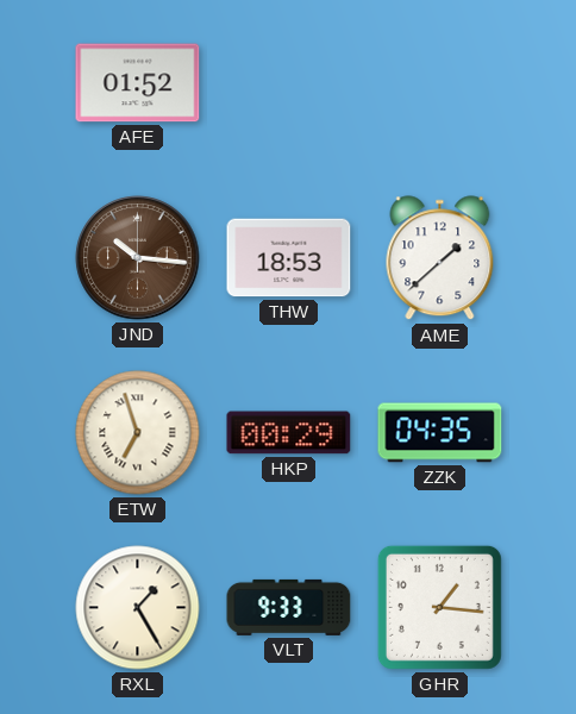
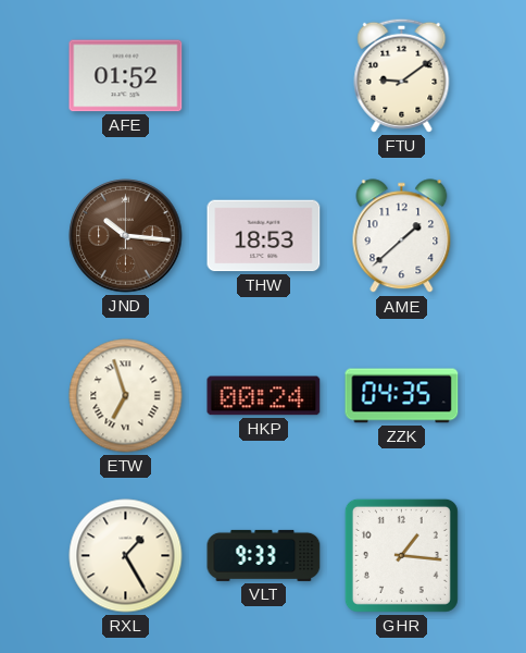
FTU: none -> 9:09 (402, 75)
HKP: 00:29 -> 00:24 (264, 396)
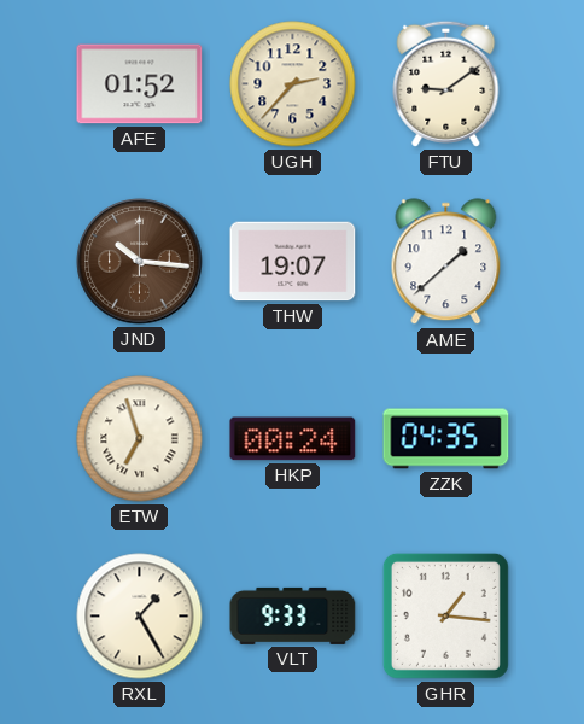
UGH: none -> 2:37 (293, 84)
THW: 18:53 -> 19:07 (293, 262)
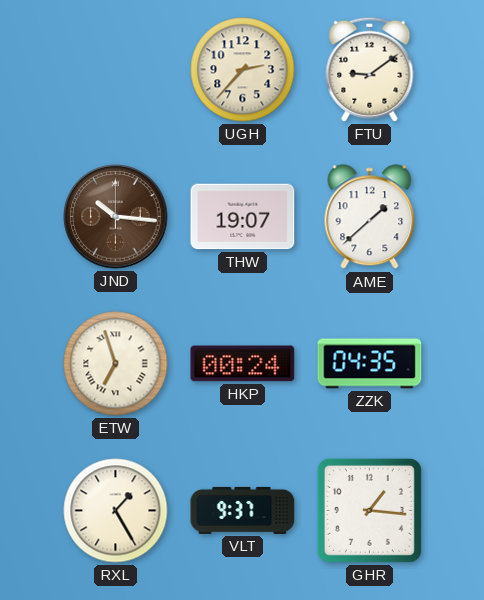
AFE: 01:52 -> none (140, 84)
VLT: 9:33 -> 9:37 (243, 510)
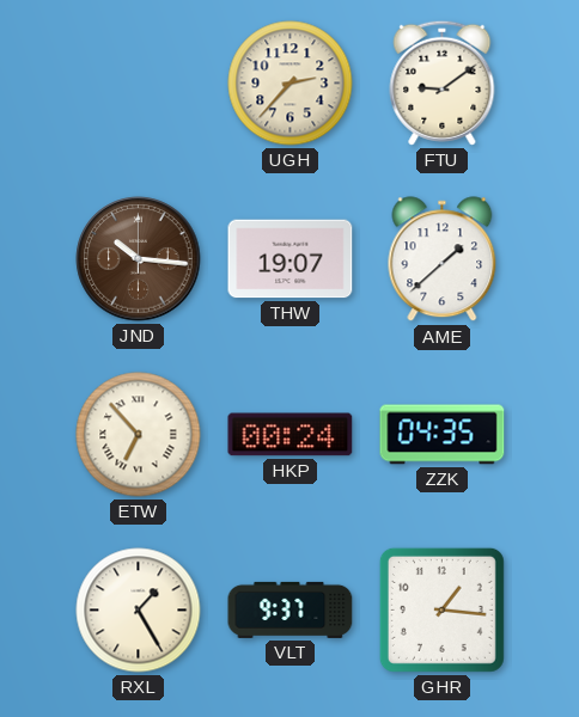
ETW: 6:57 -> 6:53 (139, 435)
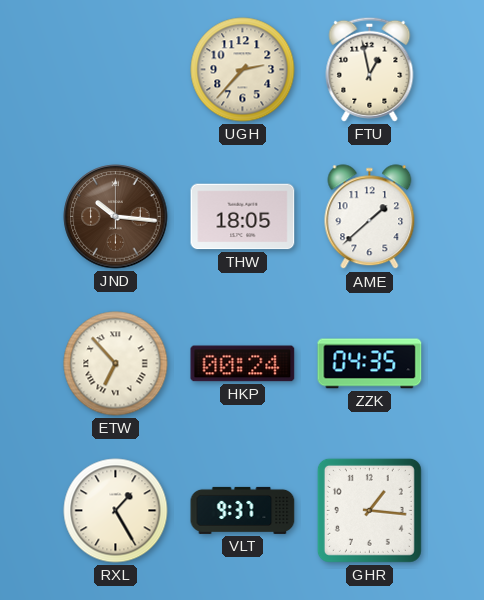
FTU: 9:09 -> 12:58 (370, 69)
THW: 19:07 -> 18:05 (243, 217)
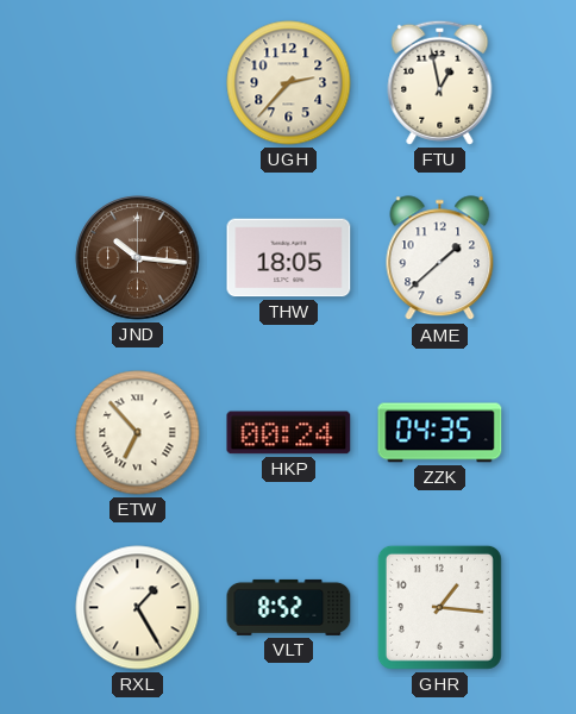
VLT: 9:37 -> 8:52 (289, 607)
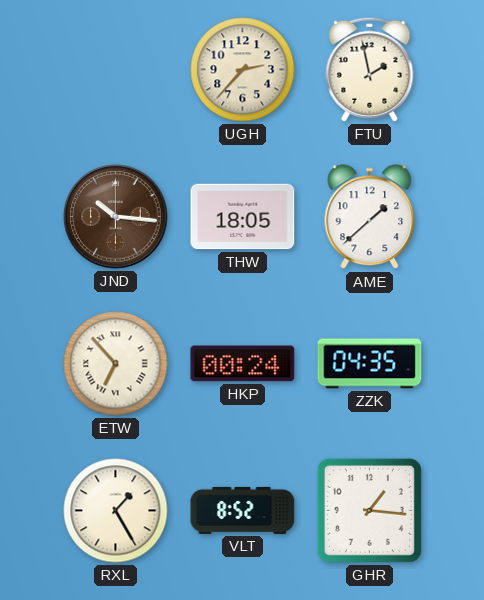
FTU: 12:58 -> 1:58 (370, 69)
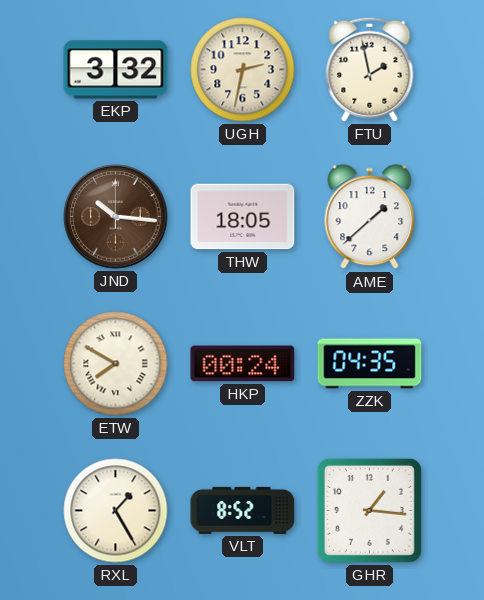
EKP: none -> 3:32 (116, 70)
UGH: 2:37 -> 2:32 (243, 70)
ETW: 6:53 -> 7:50 (116, 364)
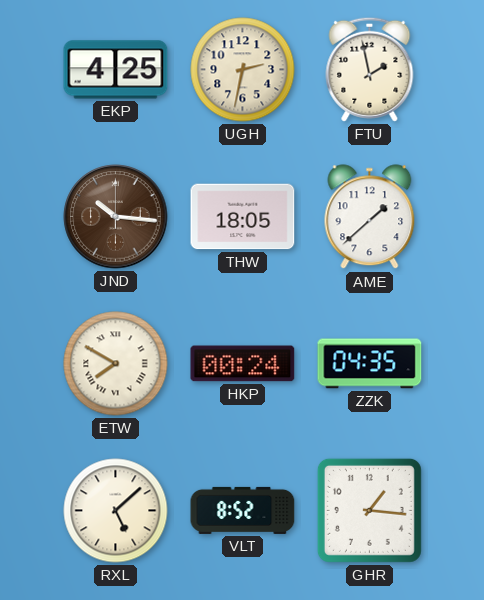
EKP: 3:32 -> 4:25 (116, 70)
RXL: 1:25 -> 5:08 (116, 511)
